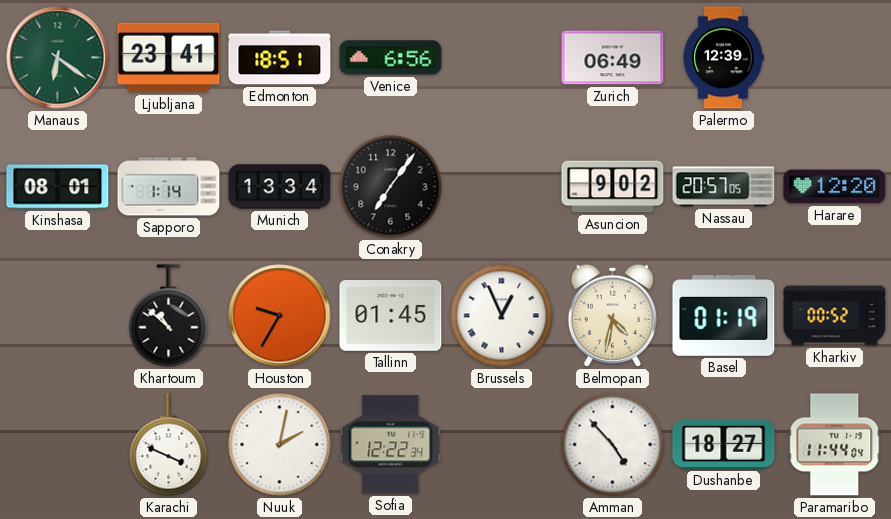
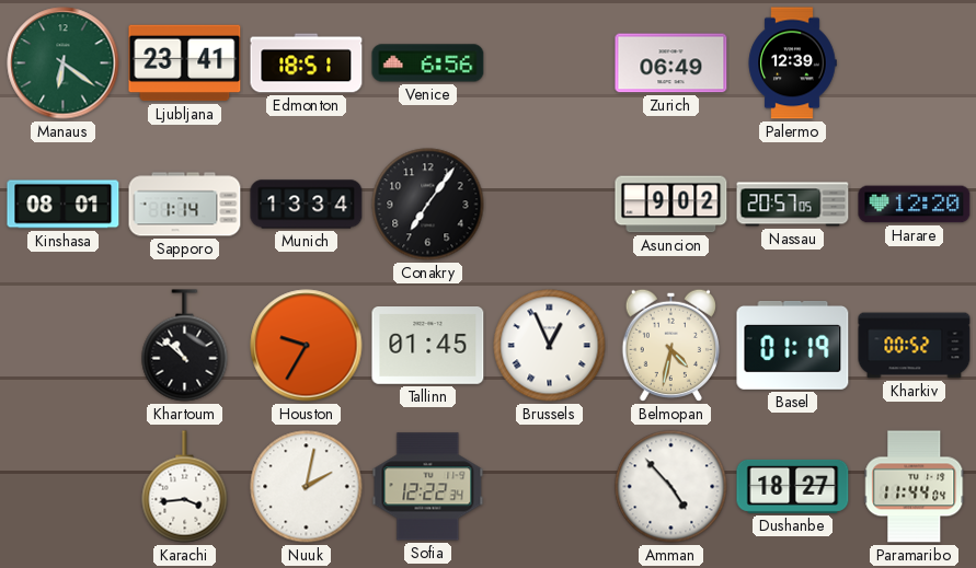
Karachi: 3:49 -> 3:44 (185, 487)
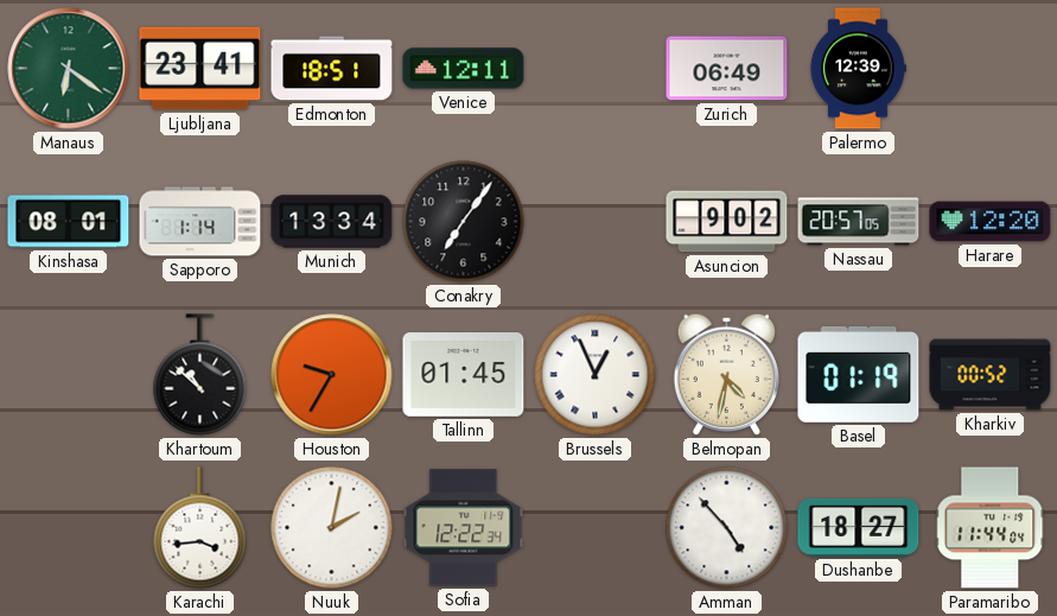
Venice: 6:56 -> 12:11 (464, 69)
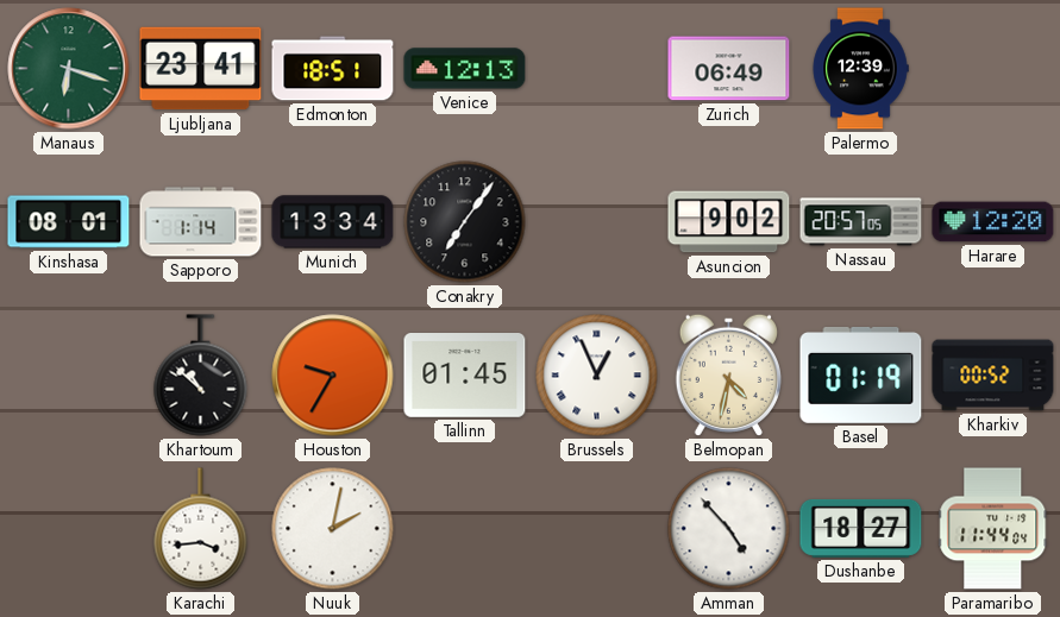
Manaus: 6:21 -> 6:18 (69, 69)
Venice: 12:11 -> 12:13 (465, 69)
Sofia: 12:22 -> none (464, 528)
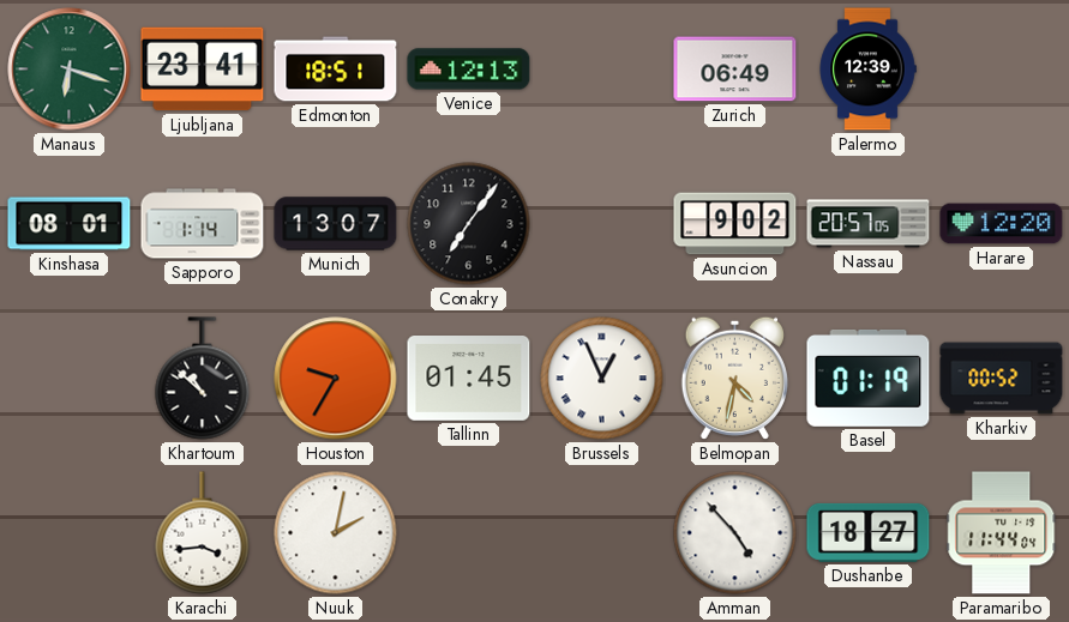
Munich: 13:34 -> 13:07 (336, 224)
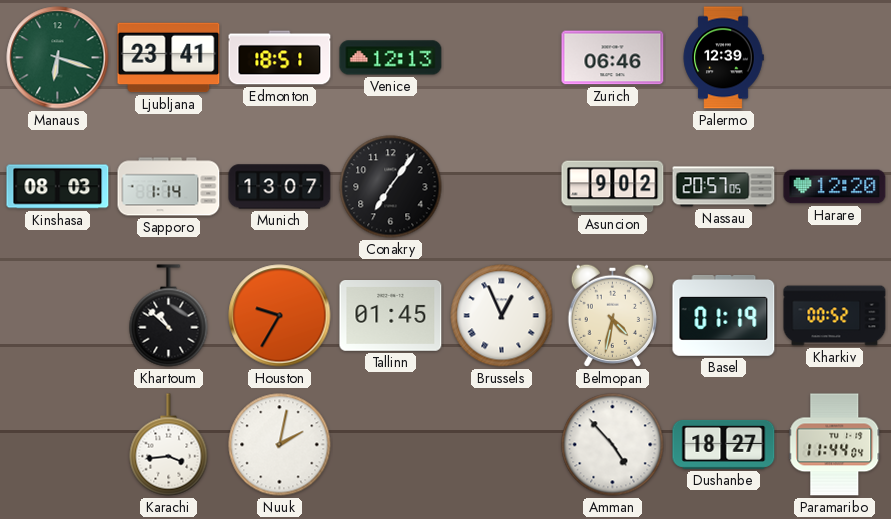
Zurich: 06:49 -> 06:46 (613, 58)
Kinshasa: 08:01 -> 08:03 (58, 187)
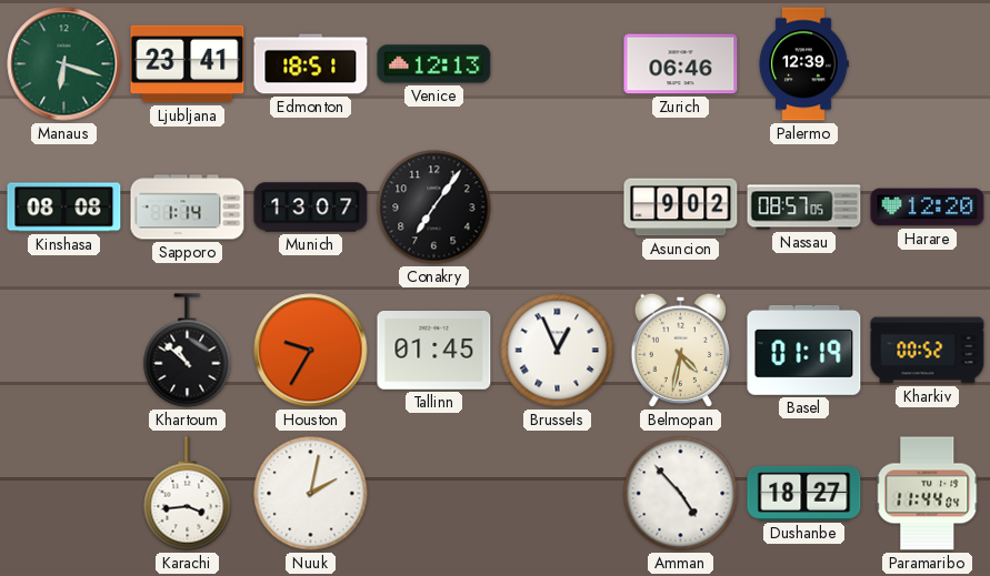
Kinshasa: 08:03 -> 08:08 (64, 208)
Nassau: 20:57 -> 08:57 (804, 208)
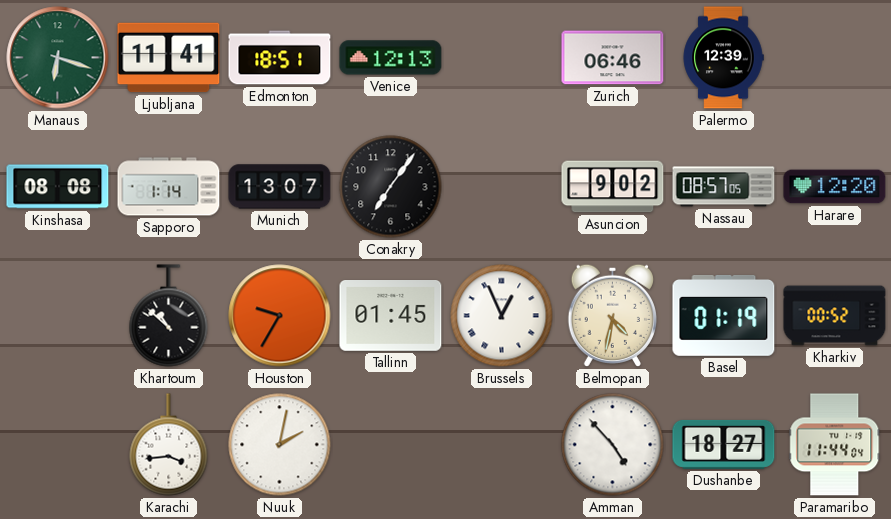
Ljubljana: 23:41 -> 11:41 (169, 58)
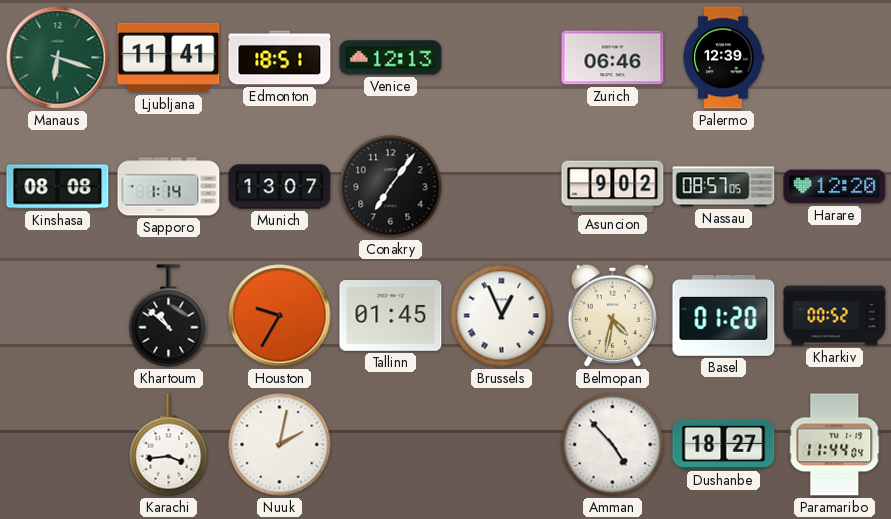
Basel: 01:19 -> 01:20 (724, 315)
